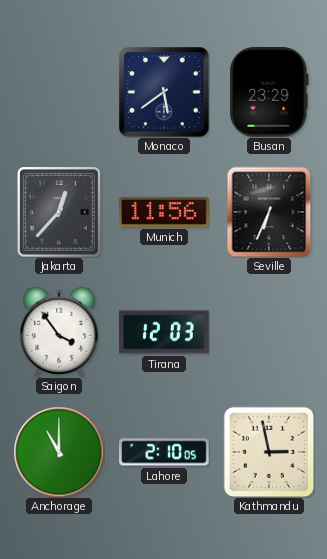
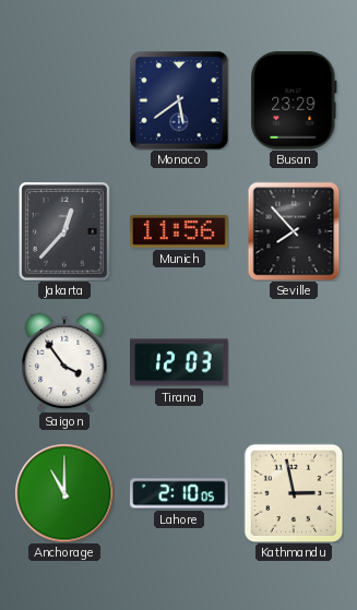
Seville: 6:34 -> 7:53 (294, 231)
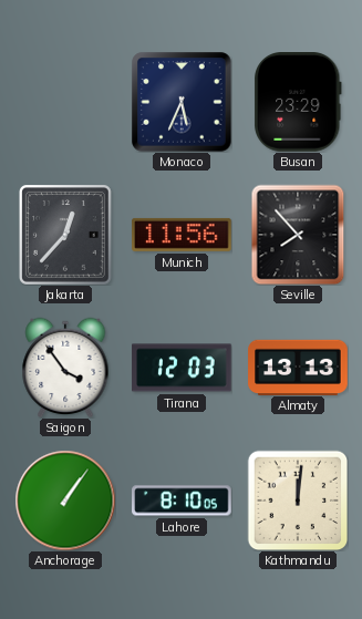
Monaco: 5:39 -> 5:34 (182, 102)
Almaty: none -> 13:13 (298, 367)
Anchorage: 11:00 -> 1:06 (65, 501)
Lahore: 2:10 -> 8:10 (182, 501)
Kathmandu: 2:58 -> 12:01 (298, 501)
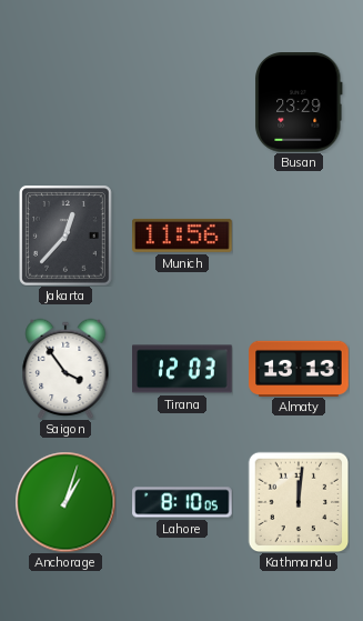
Monaco: 5:34 -> none (182, 102)
Seville: 7:53 -> none (298, 235)
Anchorage: 1:06 -> 1:03 (65, 502)
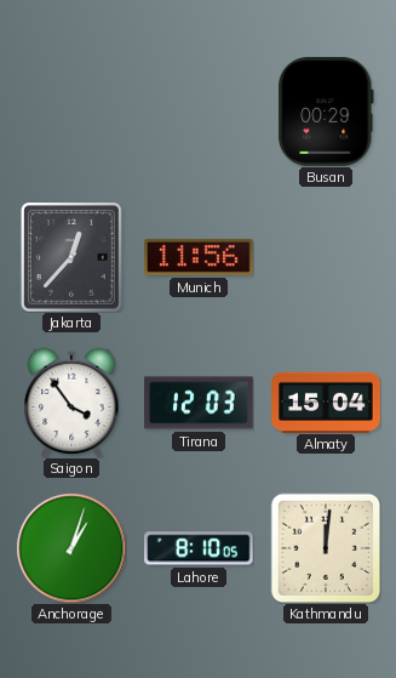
Busan: 23:29 -> 00:29 (326, 113)
Almaty: 13:13 -> 15:04 (326, 401)
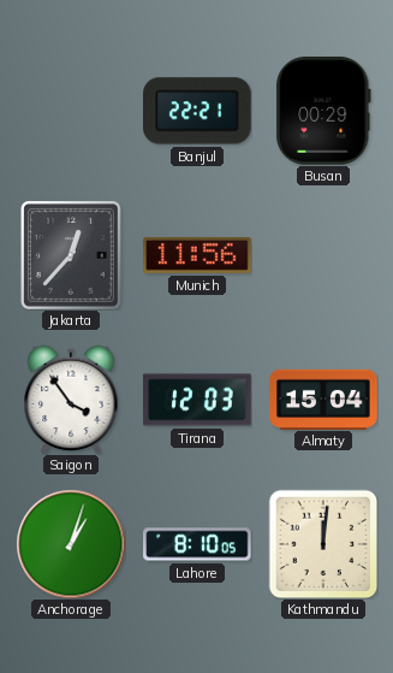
Banjul: none -> 22:21 (198, 111)
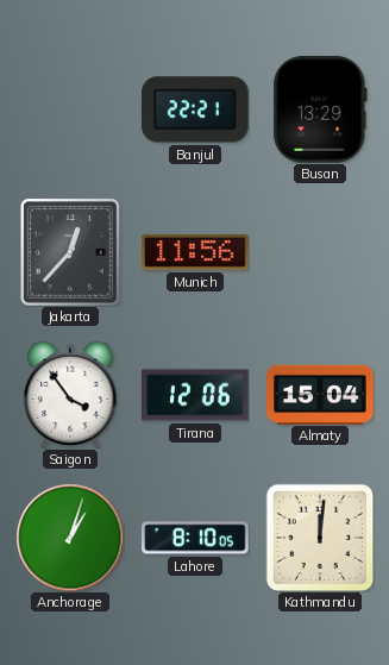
Busan: 00:29 -> 13:29 (320, 111)
Tirana: 12:03 -> 12:06 (195, 395)
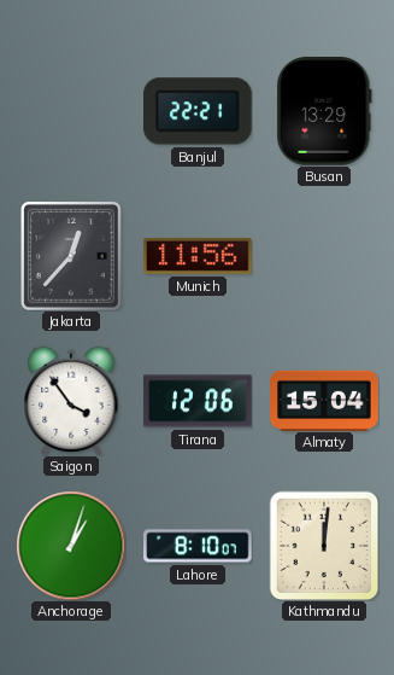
Lahore: 8:10:05 -> 8:10:07 (198, 546)
